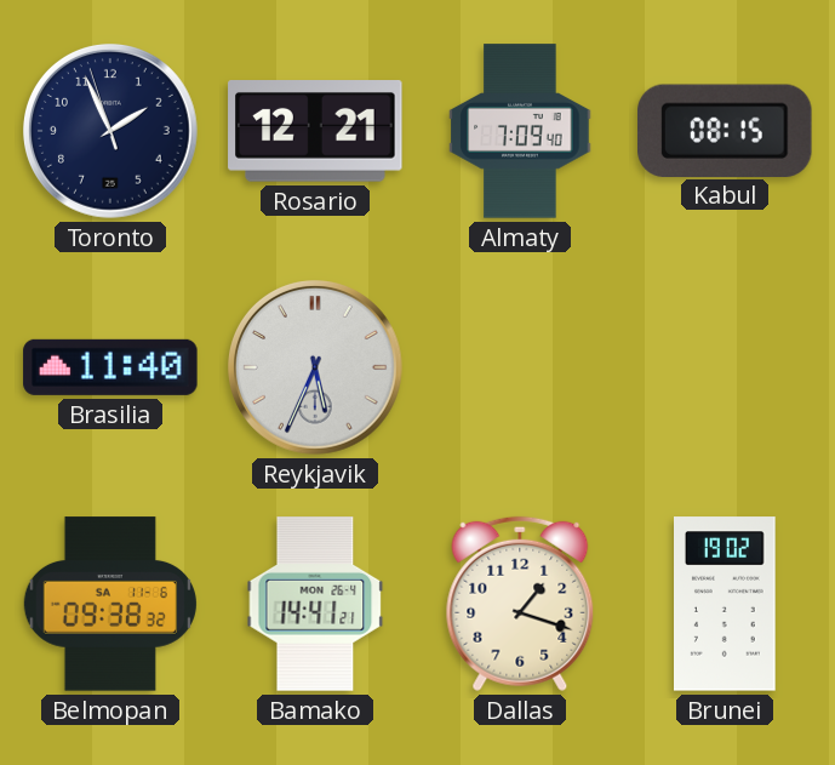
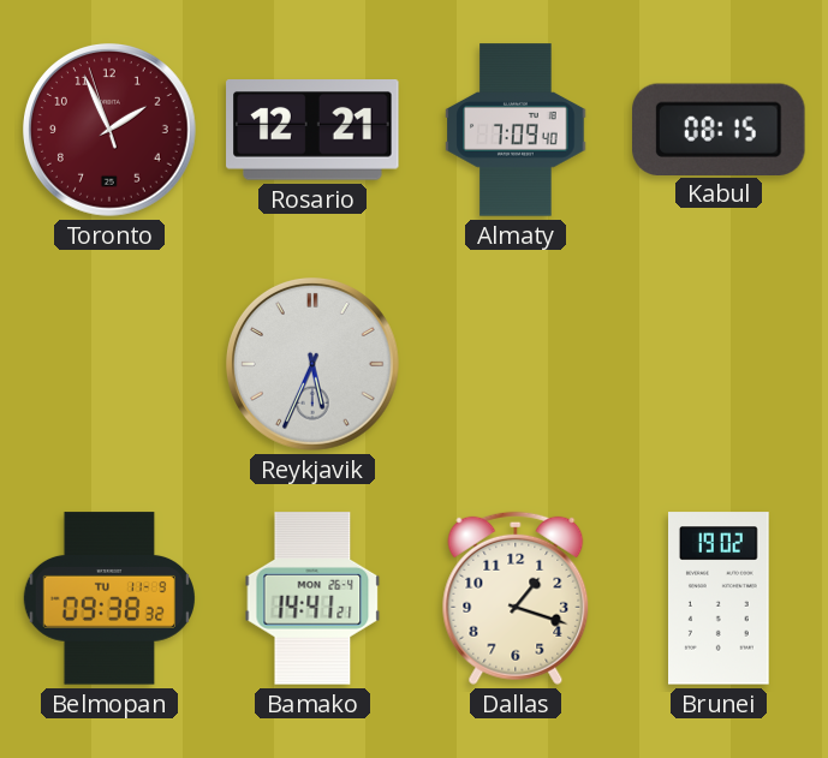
Toronto dial: navy -> burgundy (111, 131)
Brasilia: 11:40 -> none (110, 367)
Belmopan date: SA 11-6 -> TU 11-9 (109, 598)
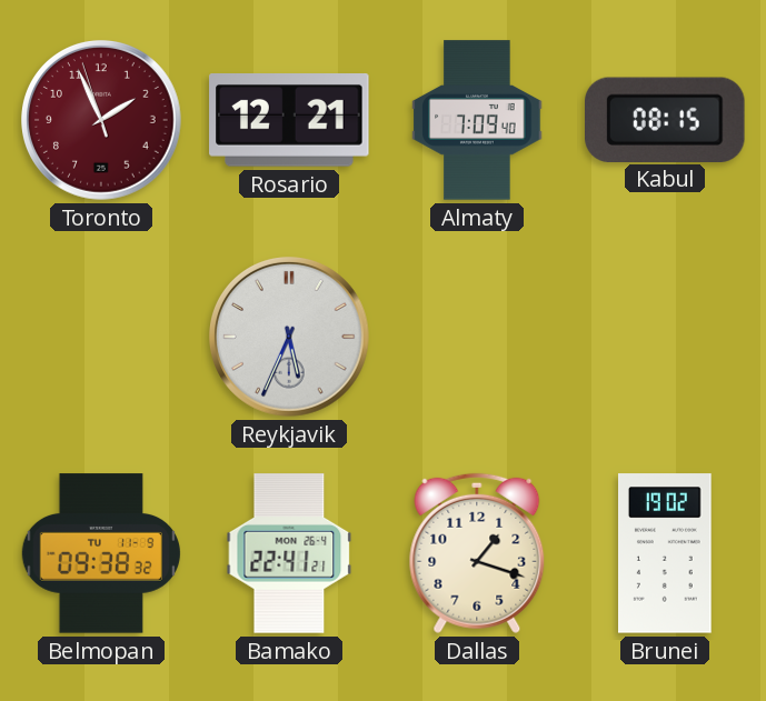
Bamako: 14:41 -> 22:41 (289, 553)
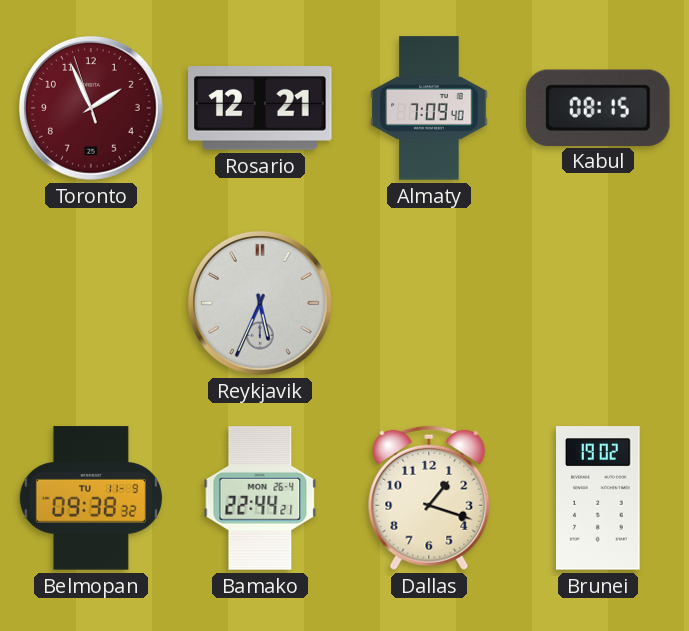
Bamako: 22:41 -> 22:44 (260, 498)
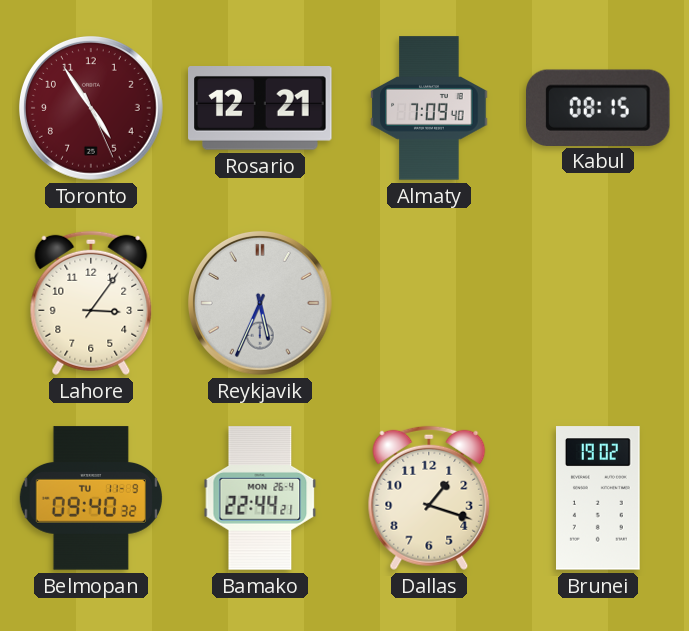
Toronto: 1:55 -> 4:54 (92, 109)
Lahore: none -> 3:06 (91, 303)
Belmopan: 09:38 -> 09:40 (91, 498)
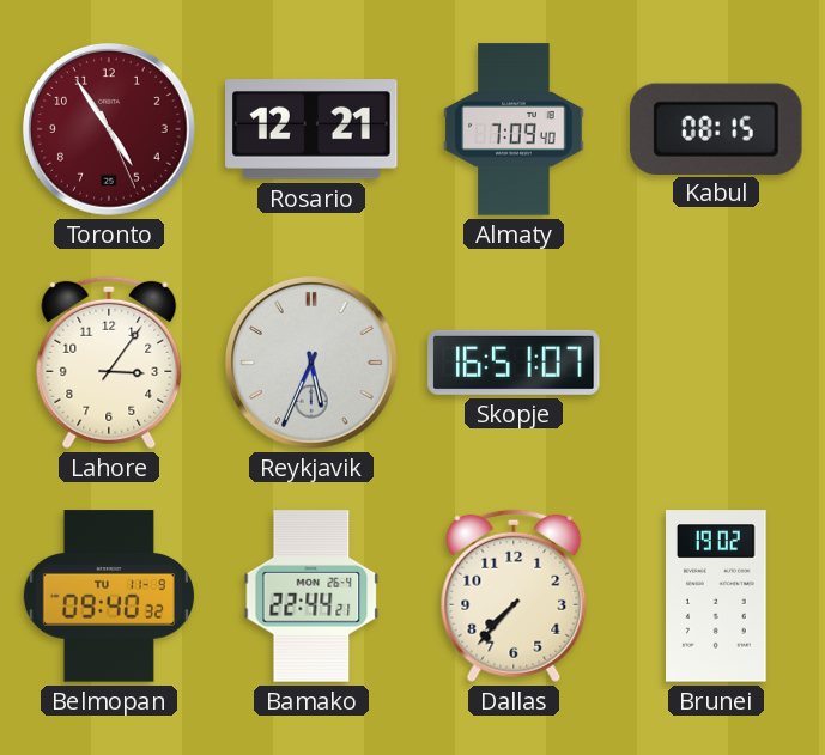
Skopje: none -> 16:51 (514, 363)
Dallas: 1:18 -> 7:37 (514, 596)
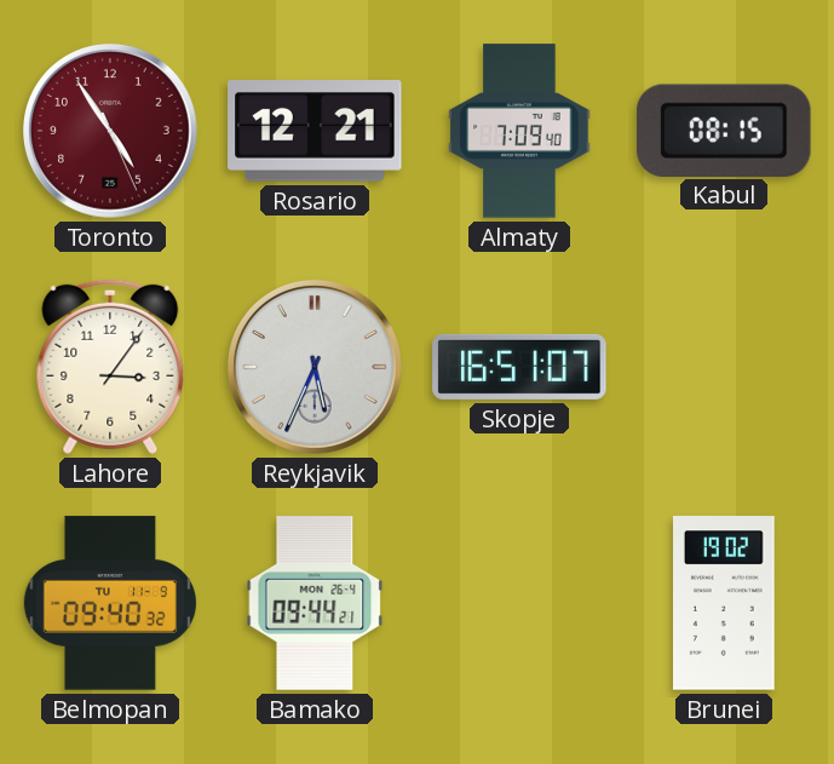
Bamako: 22:44 -> 09:44 (315, 603)
Dallas: 7:37 -> none (514, 596)
